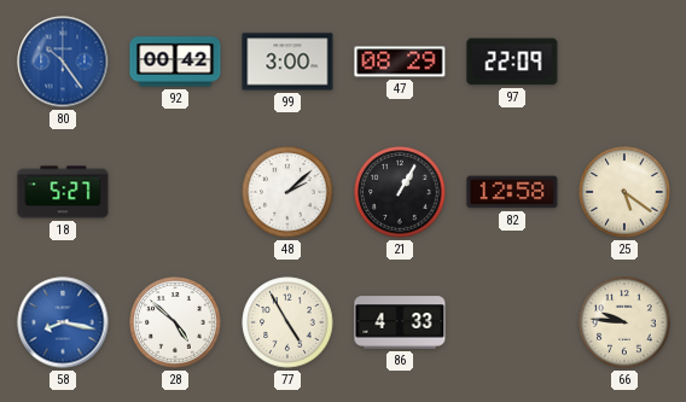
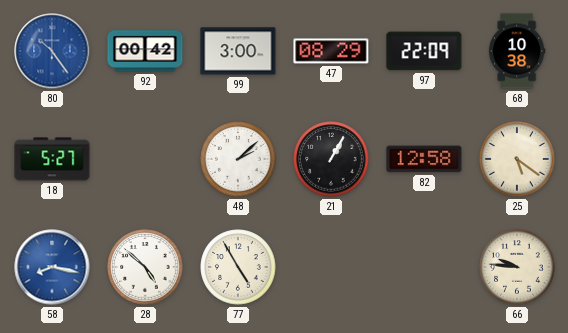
68: none -> 10:38 (517, 51)
86: 4:33 -> none (400, 322)
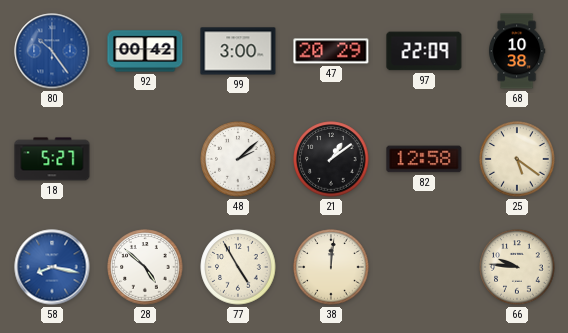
47: 08:29 -> 20:29 (331, 51)
21: 1:05 -> 1:09 (331, 159)
38: none -> 12:01 (331, 267)
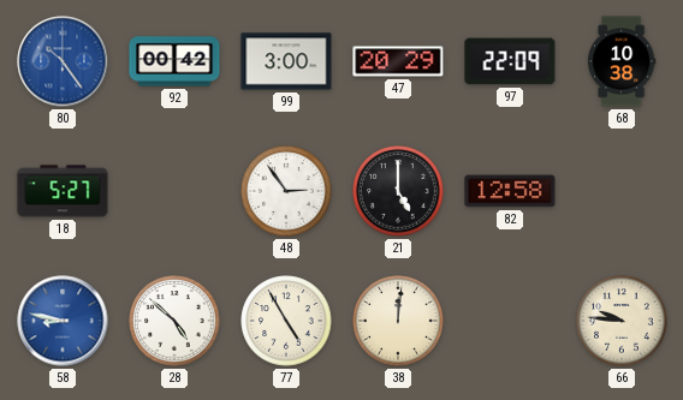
48: 2:08 -> 2:54 (286, 191)
21: 1:09 -> 5:00 (398, 191)
25: 5:21 -> none (517, 159)
58: 8:17 -> 8:47 (63, 321)
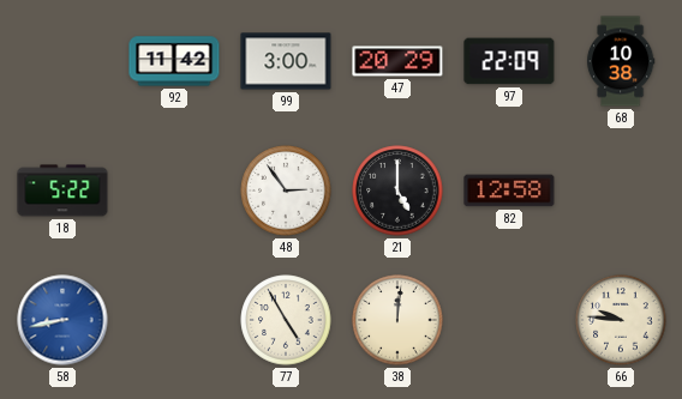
80: 10:24 -> none (63, 61)
92: 00:42 -> 11:42 (174, 61)
18: 5:27 -> 5:22 (62, 191)
58: 8:47 -> 8:43 (62, 320)
28: 4:52 -> none (174, 321)
